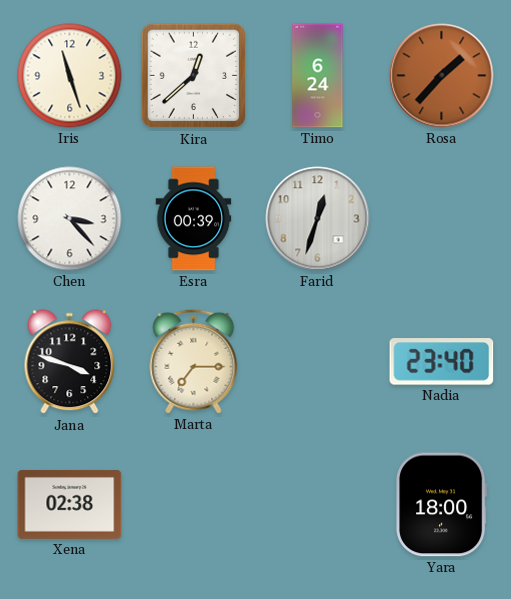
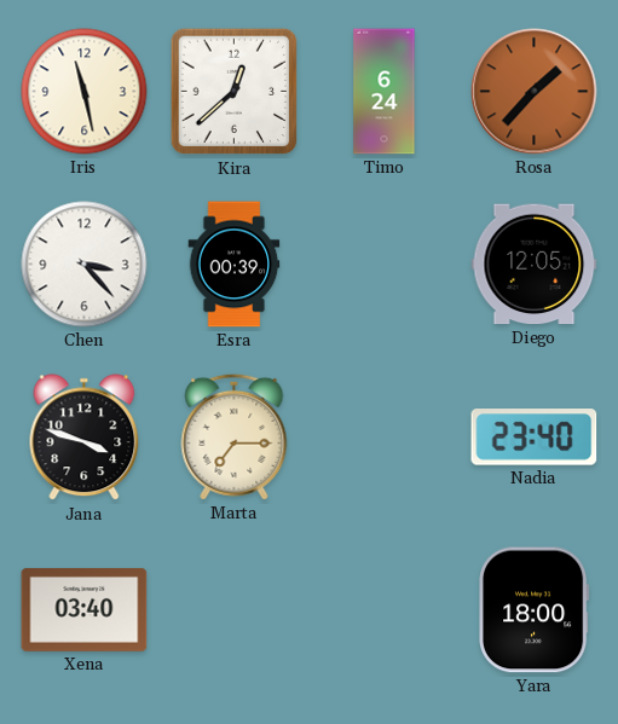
Iris: 11:27 -> 11:28 (85, 92)
Farid: 12:33 -> none (318, 219)
Diego: none -> 12:05 (535, 265)
Xena: 02:38 -> 03:40 (85, 609)
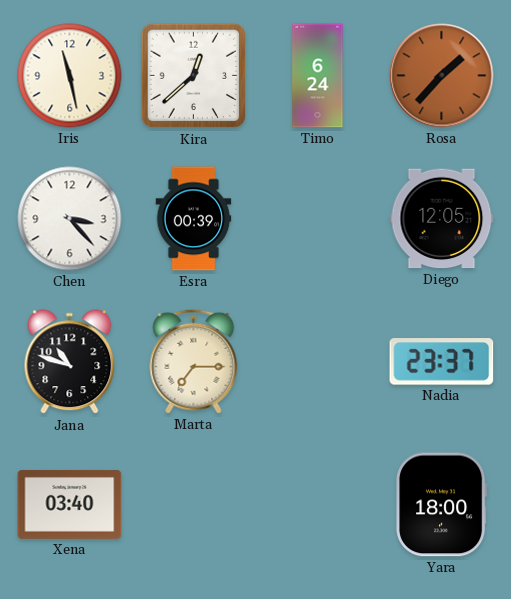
Jana: 3:48 -> 10:48 (70, 362)
Nadia: 23:40 -> 23:37 (442, 362)
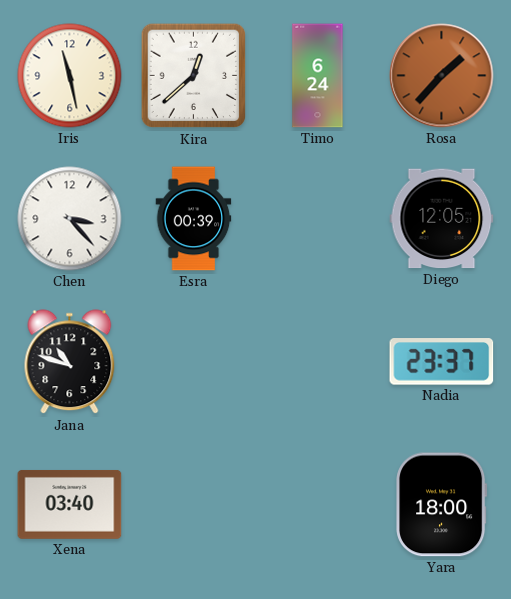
Marta: 7:15 -> none (194, 361)
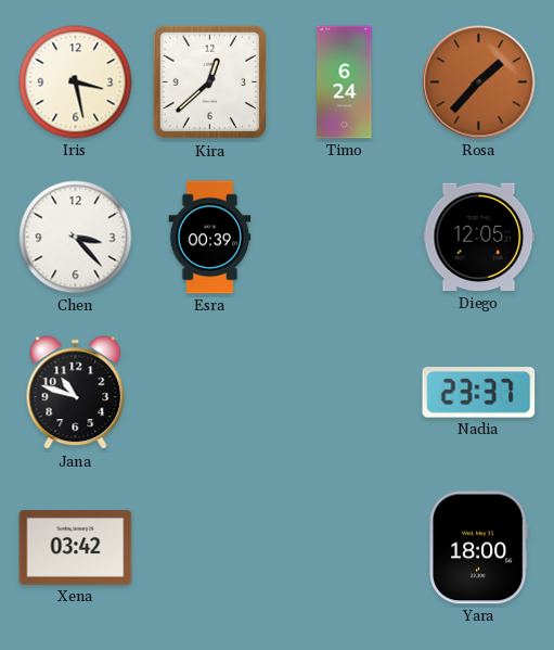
Iris: 11:28 -> 3:28 (76, 82)
Xena: 03:40 -> 03:42 (76, 547)
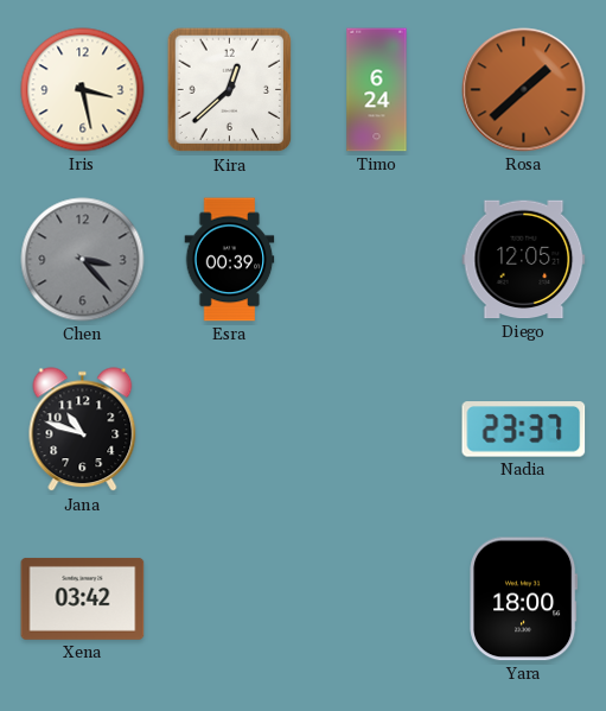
Rosa: 1:37 -> 1:38 (524, 90)
Chen dial: white -> grey (83, 260)
